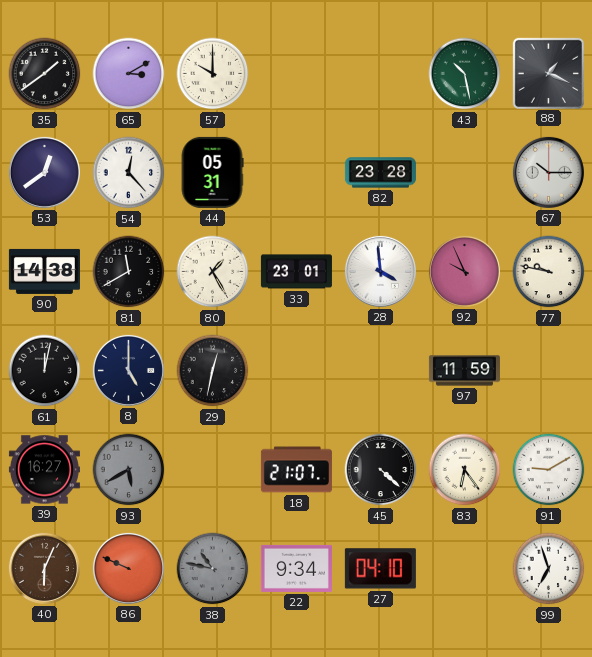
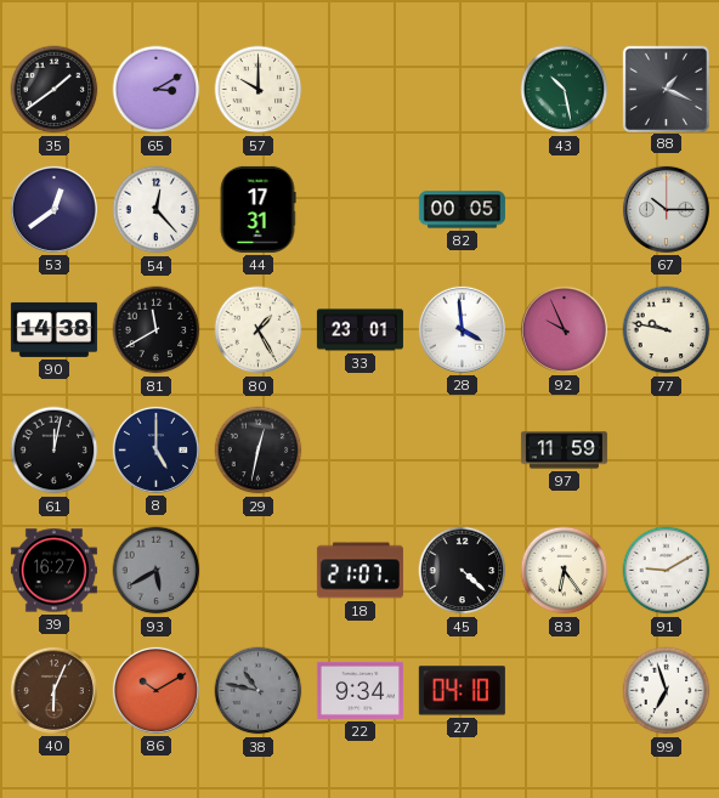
44: 05:31 -> 17:31 (257, 209)
82: 23:28 -> 00:05 (462, 210)
86: 9:49 -> 10:10 (155, 690)
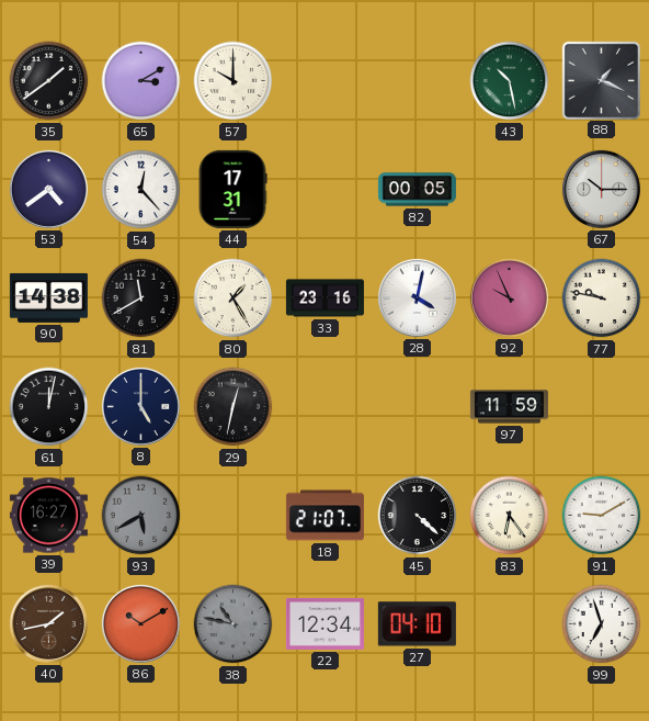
53: 12:39 -> 4:39 (48, 189)
33: 23:01 -> 23:16 (324, 298)
28: 3:59 -> 4:02 (417, 297)
40: 6:04 -> 1:43 (48, 623)
22: 9:34 -> 12:34 (324, 623)
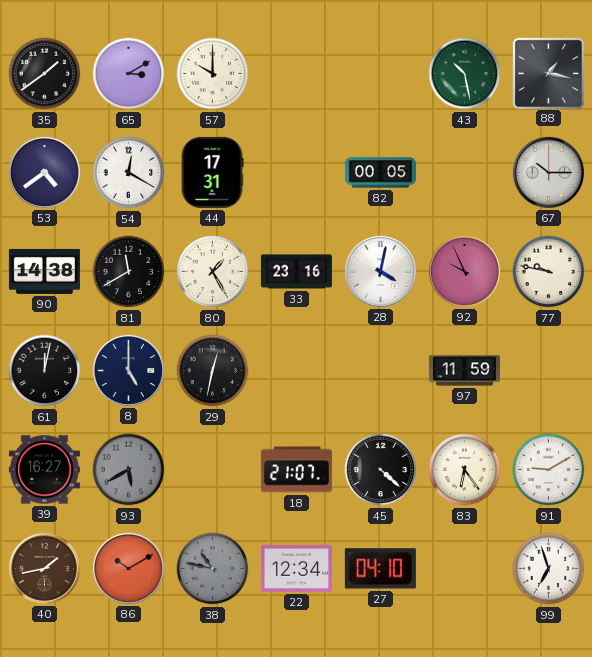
88: 1:19 -> 1:17 (548, 73)
54: 12:23 -> 12:20 (129, 173)
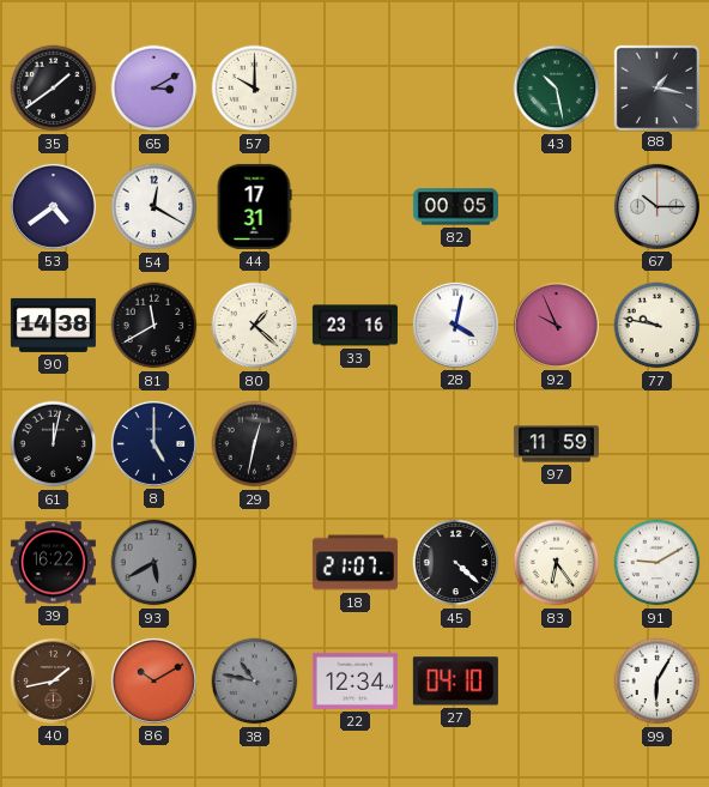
80: 1:25 -> 1:22 (255, 326)
39: 16:27 -> 16:22 (53, 563)
99: 6:57 -> 6:05 (658, 682)
